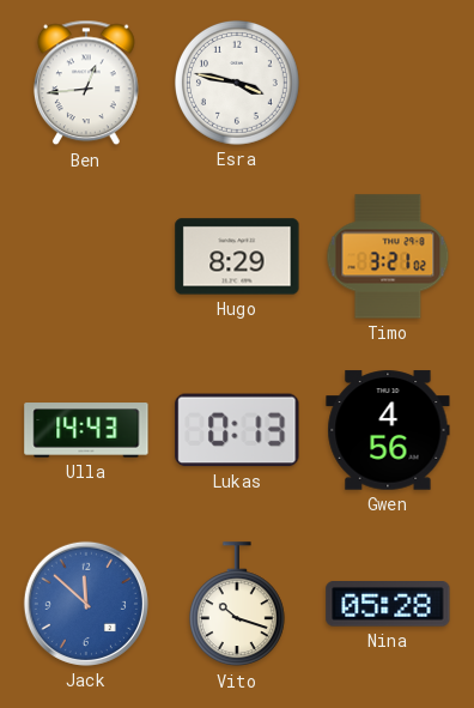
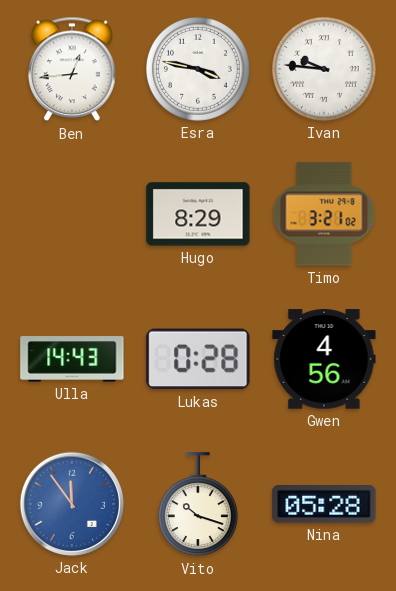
Ivan: none -> 9:46 (324, 69)
Lukas: 0:13 -> 0:28 (198, 359)
Jack: 11:52 -> 11:54 (72, 504)
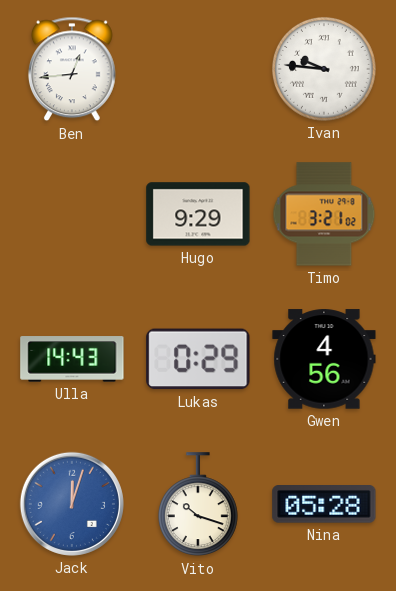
Esra: 3:47 -> none (198, 69)
Hugo: 8:29 -> 9:29 (198, 214)
Lukas: 0:28 -> 0:29 (198, 359)
Jack: 11:54 -> 12:03 (72, 504)
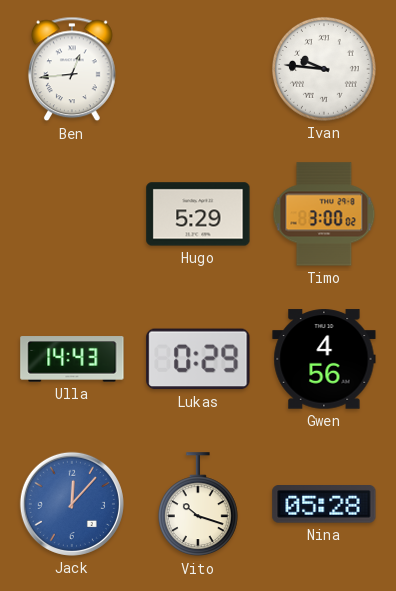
Hugo: 9:29 -> 5:29 (198, 214)
Timo: 3:21 -> 3:00 (324, 214)
Jack: 12:03 -> 12:07 (72, 504)
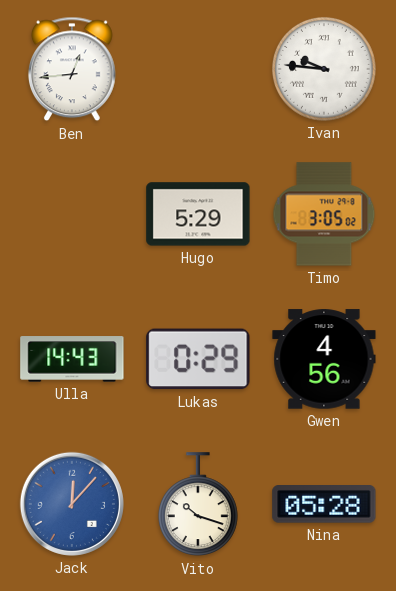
Timo: 3:00 -> 3:05 (324, 214)
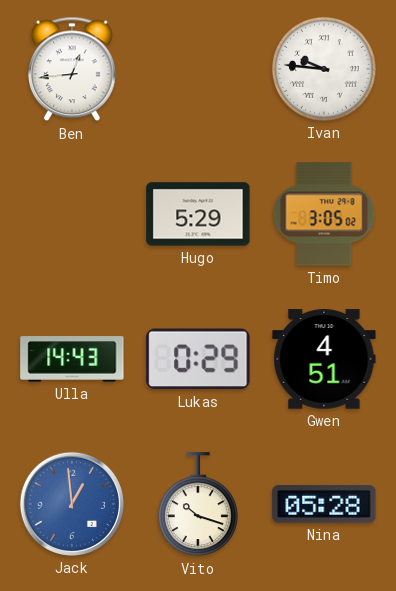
Gwen: 4:56 -> 4:51 (324, 359)
Jack: 12:07 -> 12:59 (72, 504)
